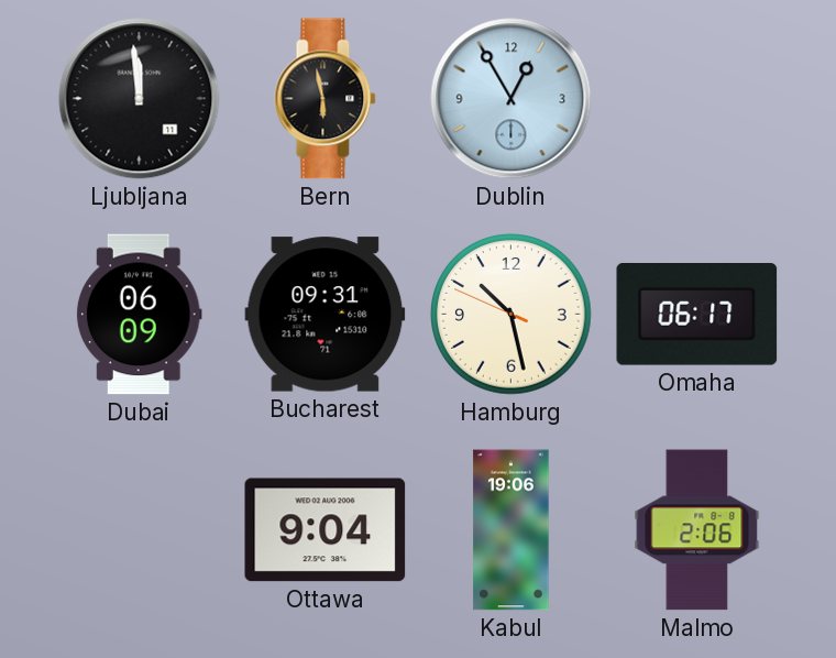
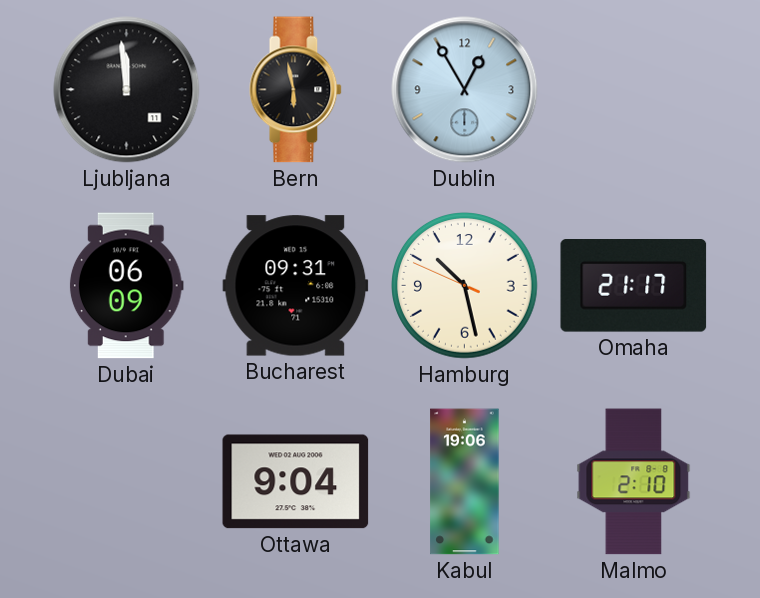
Omaha: 06:17 -> 21:17 (634, 286)
Malmo: 2:06 -> 2:10 (634, 482)
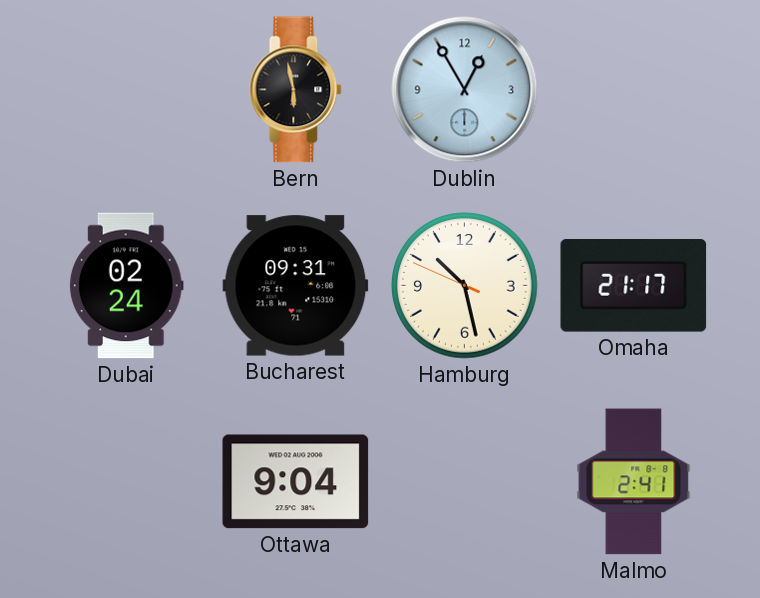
Ljubljana: 11:59 -> none (127, 90)
Dubai: 06:09 -> 02:24 (126, 286)
Kabul: 19:06 -> none (465, 482)
Malmo: 2:10 -> 2:41 (634, 482)
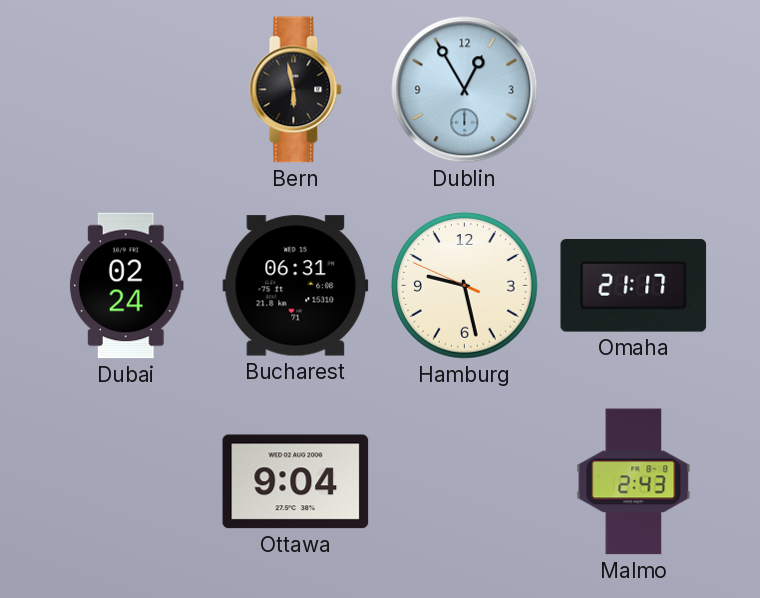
Bucharest: 09:31 -> 06:31 (296, 286)
Hamburg: 10:27 -> 9:27 (465, 286)
Malmo: 2:41 -> 2:43 (634, 482)
